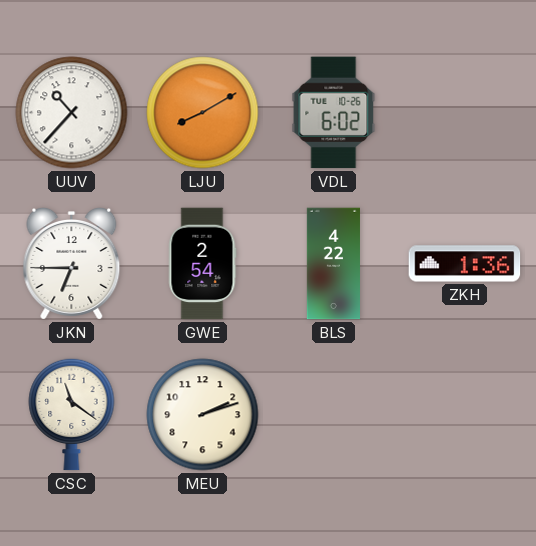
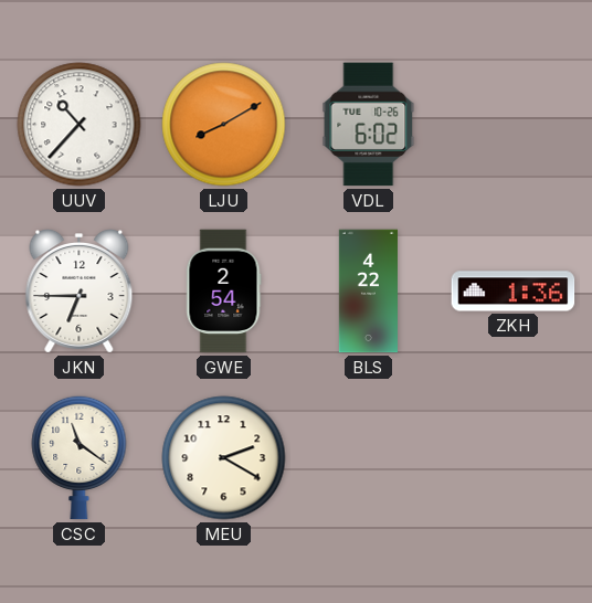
MEU: 2:12 -> 2:20 (224, 458)
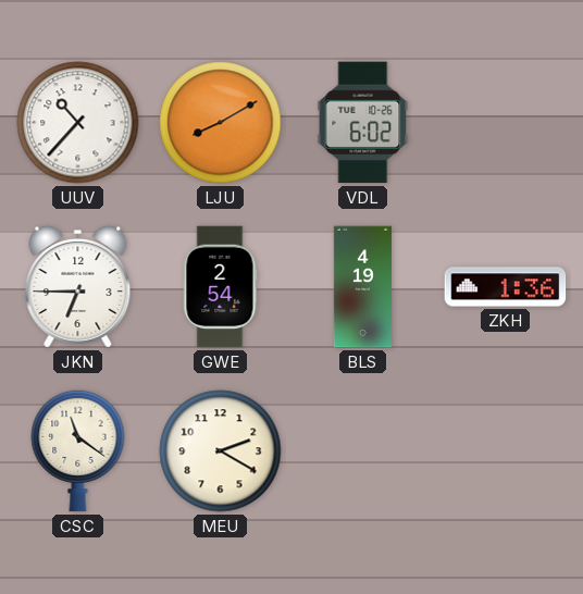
BLS: 4:22 -> 4:19 (362, 287)
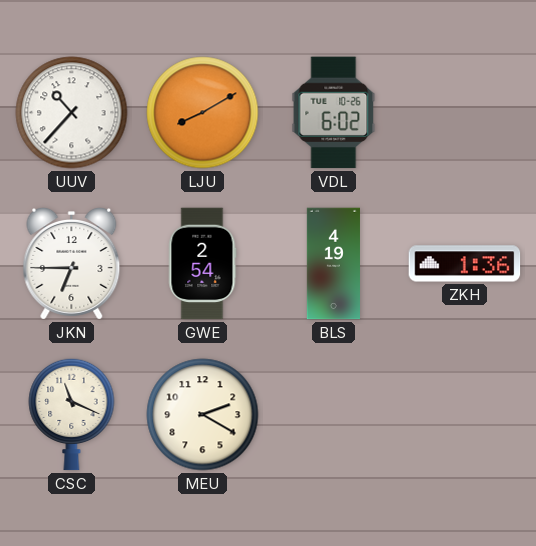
CSC: 11:21 -> 11:19 (72, 414)
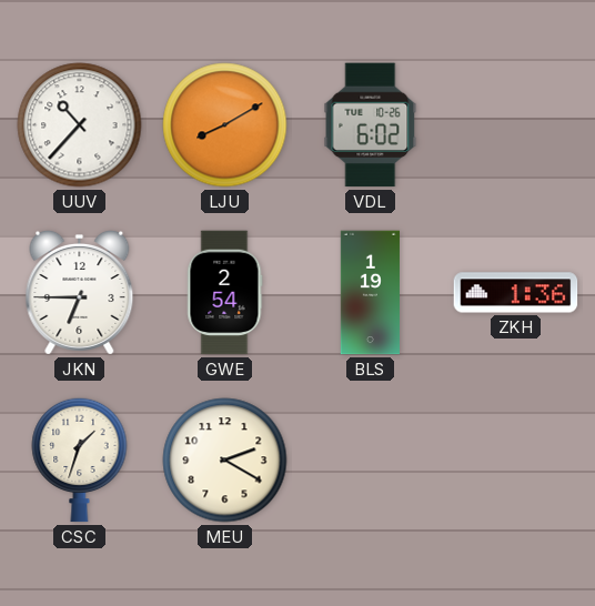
BLS: 4:19 -> 1:19 (370, 293)
CSC: 11:19 -> 1:33 (80, 459)
